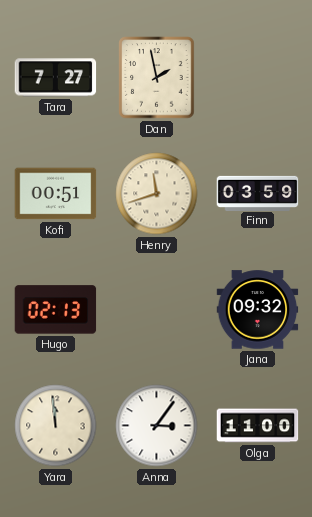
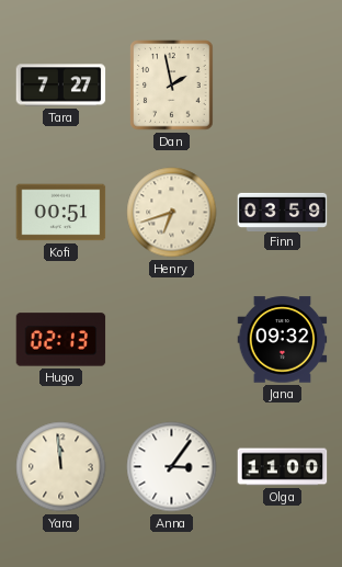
Henry: 11:42 -> 6:42 (172, 213)
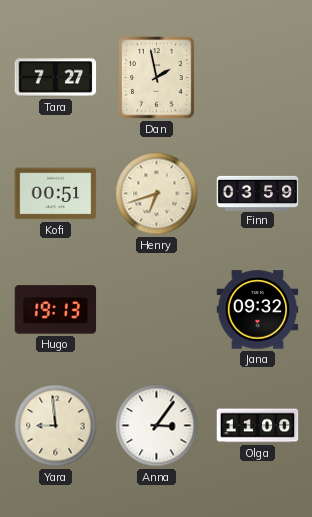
Hugo: 02:13 -> 19:13 (56, 310)
Yara: 11:59 -> 8:59 (56, 426)
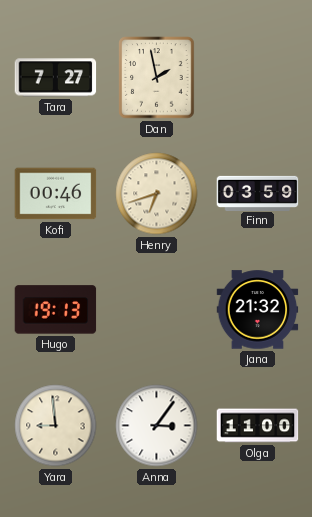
Kofi: 00:51 -> 00:46 (56, 194)
Jana: 09:32 -> 21:32 (258, 310)
